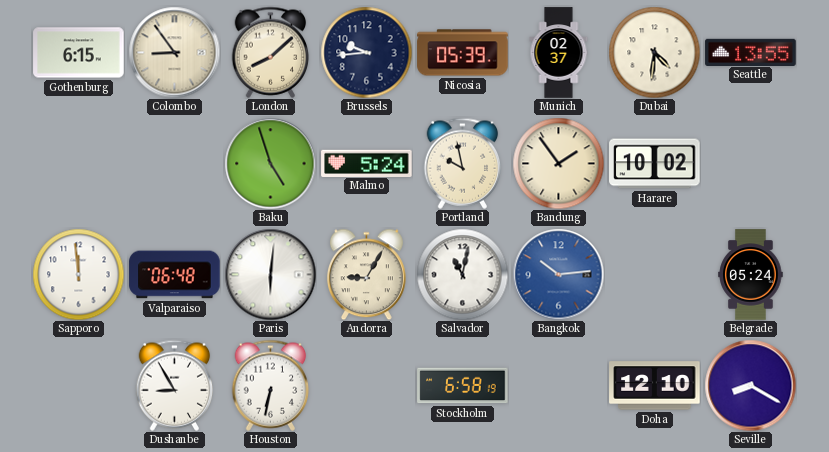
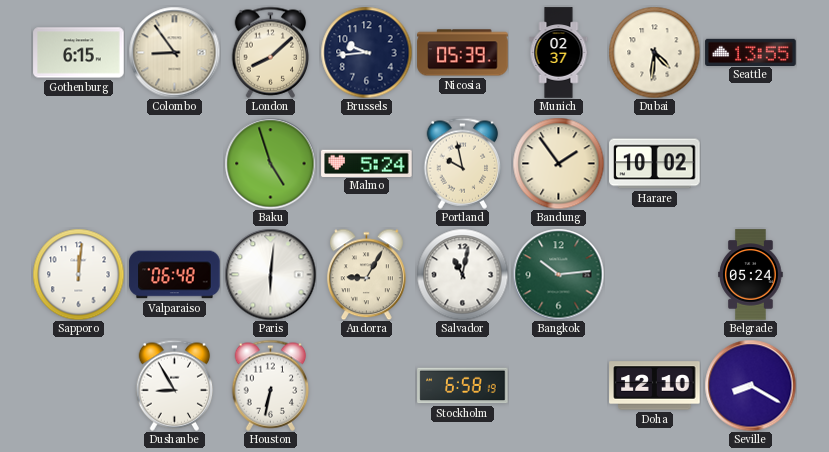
Sapporo: 11:59 -> 12:01 (78, 274)
Bangkok dial: blue -> green (558, 274)
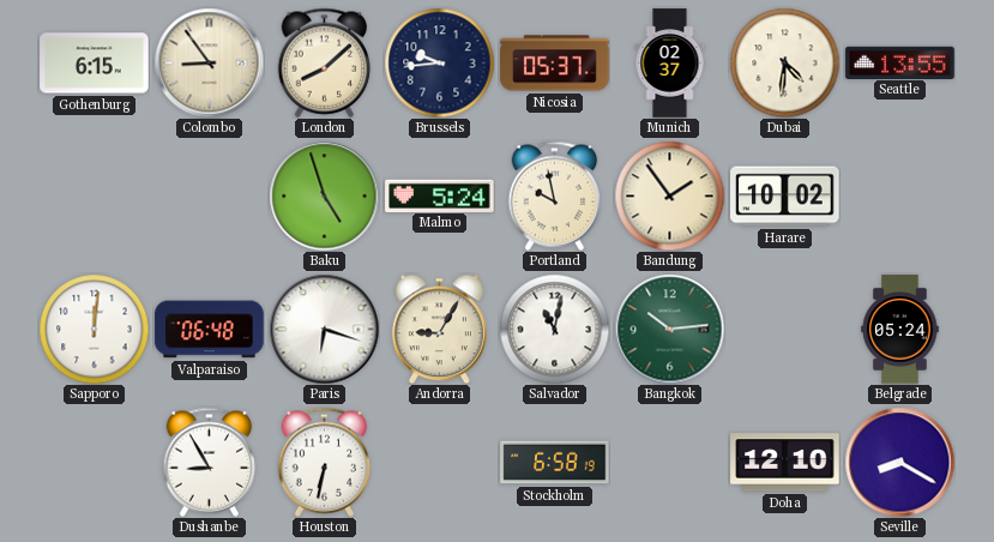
Nicosia: 05:39 -> 05:37 (555, 64)
Paris: 6:01 -> 6:18 (324, 329)
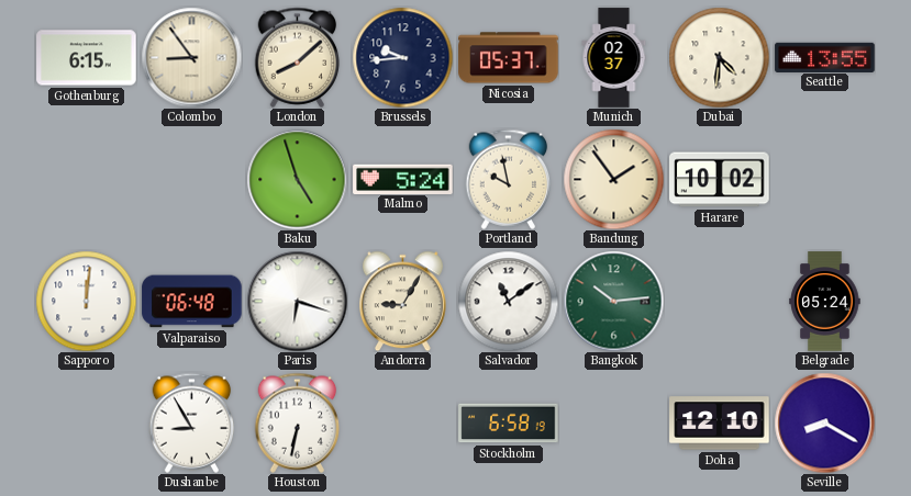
Salvador: 11:02 -> 11:09 (508, 301)
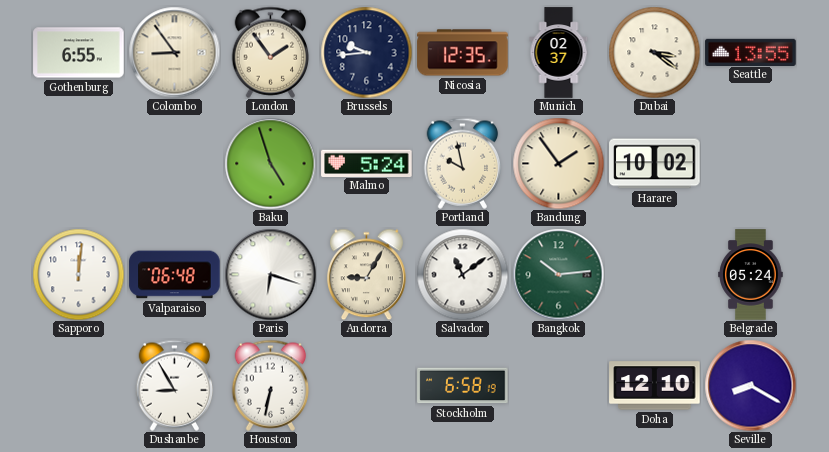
Gothenburg: 6:15 -> 6:55 (79, 53)
London: 8:08 -> 1:54 (271, 52)
Nicosia: 05:37 -> 12:35 (463, 53)
Dubai: 4:31 -> 3:21 (654, 52)
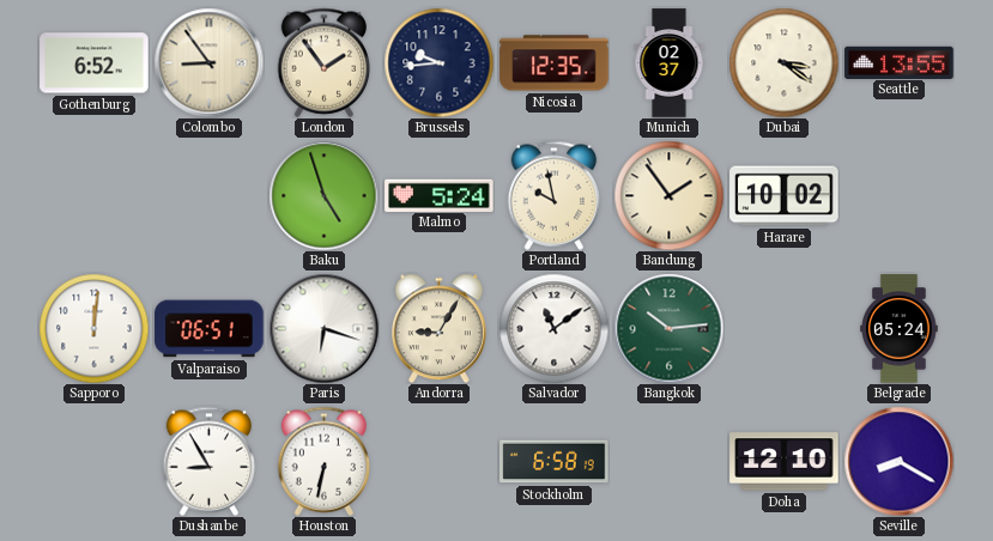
Gothenburg: 6:55 -> 6:52 (95, 63)
Valparaiso: 06:48 -> 06:51 (210, 329)
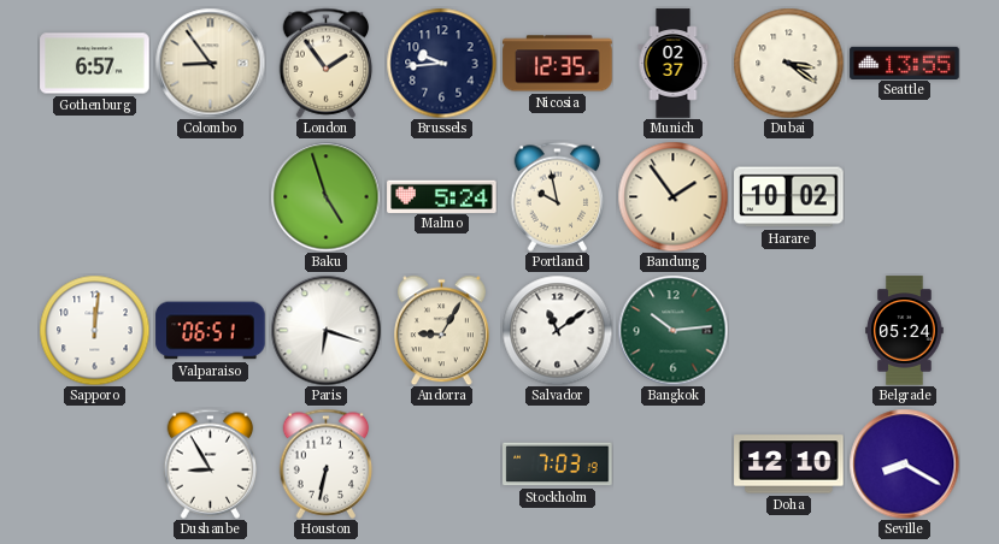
Gothenburg: 6:52 -> 6:57 (95, 64)
Stockholm: 6:58 -> 7:03 (558, 465)
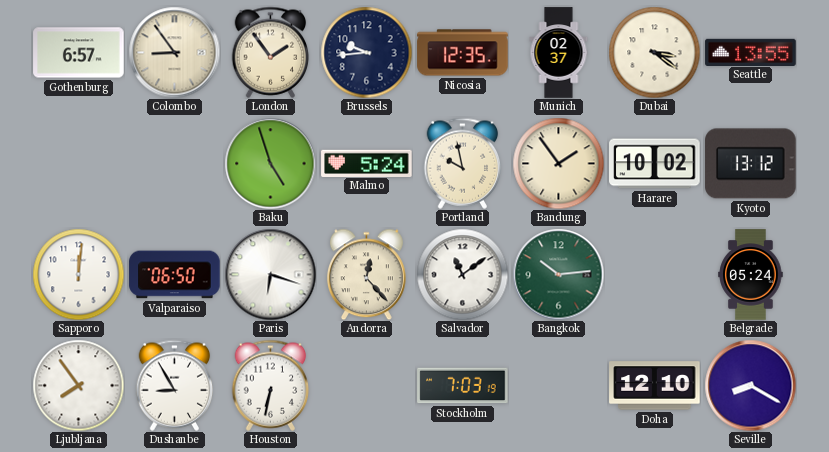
Kyoto: none -> 13:12 (751, 164)
Valparaiso: 06:51 -> 06:50 (175, 275)
Andorra: 9:05 -> 12:23 (366, 274)
Ljubljana: none -> 7:54 (78, 385)
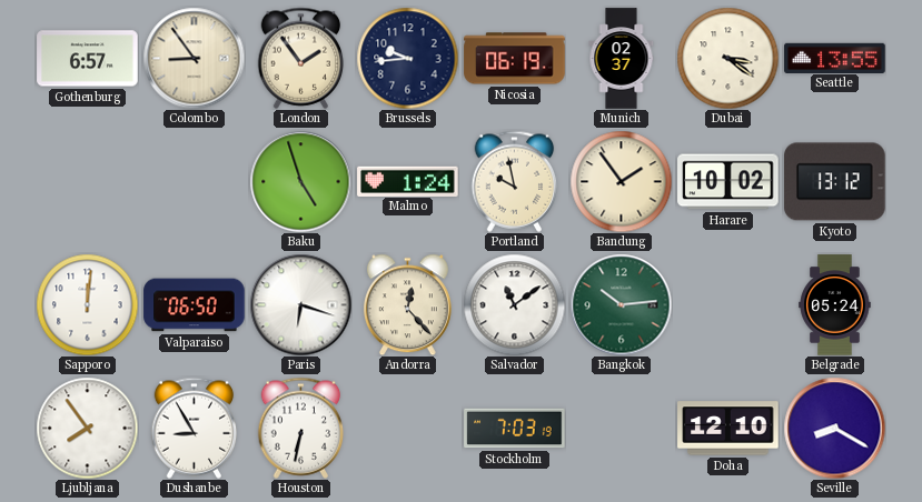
Nicosia: 12:35 -> 06:19 (515, 59)
Malmo: 5:24 -> 1:24 (408, 181)
